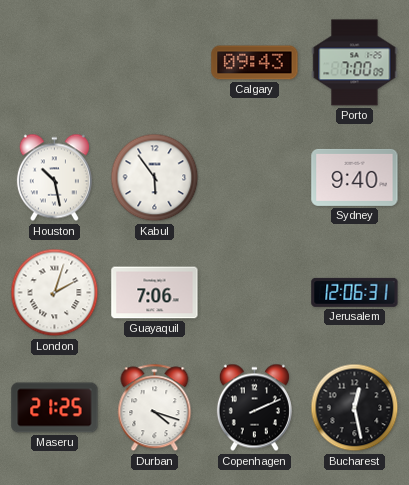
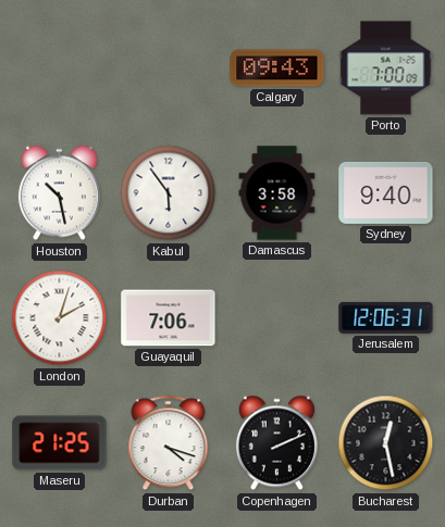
Damascus: none -> 3:58 (277, 193)
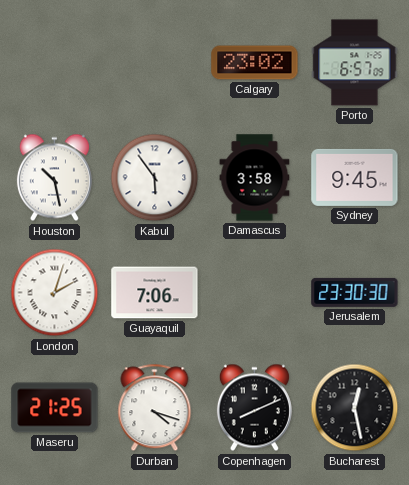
Calgary: 09:43 -> 23:02 (255, 63)
Porto: 7:00 -> 6:57 (355, 63)
Sydney: 9:40 -> 9:45 (355, 177)
Jerusalem: 12:06 -> 23:30 (355, 292)
Copenhagen: 2:11 -> 8:11 (254, 408)
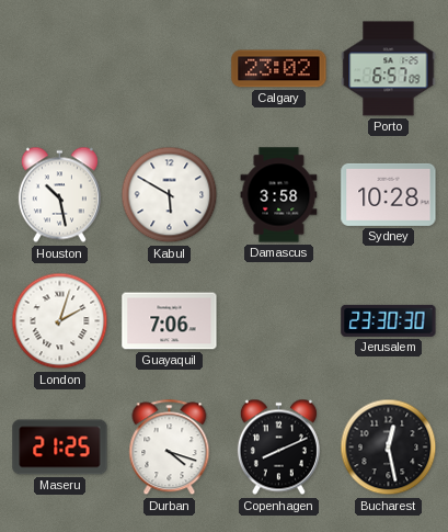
Kabul: 5:54 -> 5:50 (170, 195)
Sydney: 9:45 -> 10:28 (389, 194)
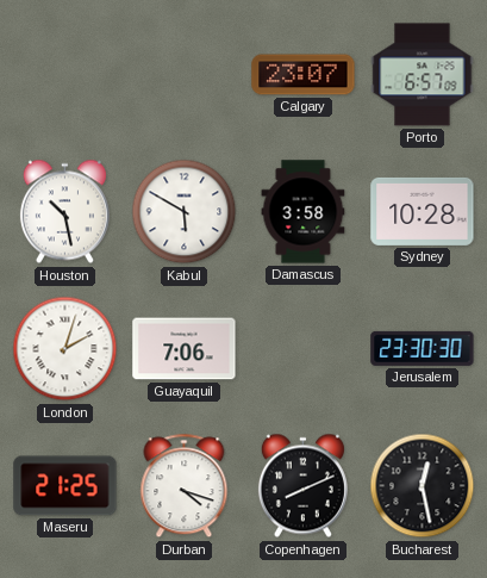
Calgary: 23:02 -> 23:07 (304, 75)
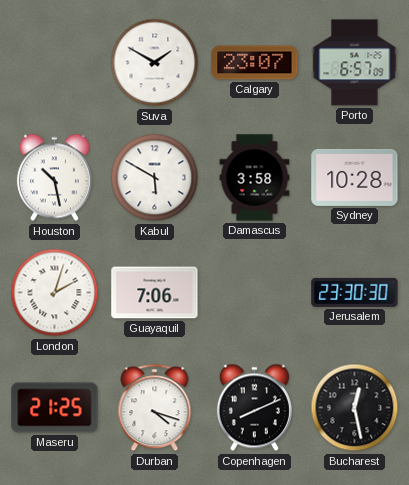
Suva: none -> 1:50 (155, 63)
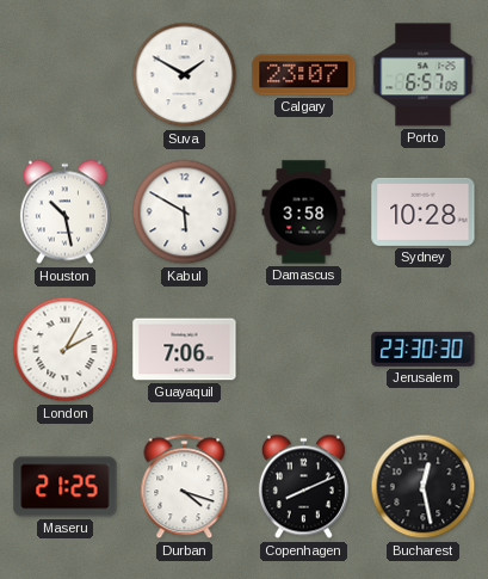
London: 2:03 -> 2:05 (66, 350)
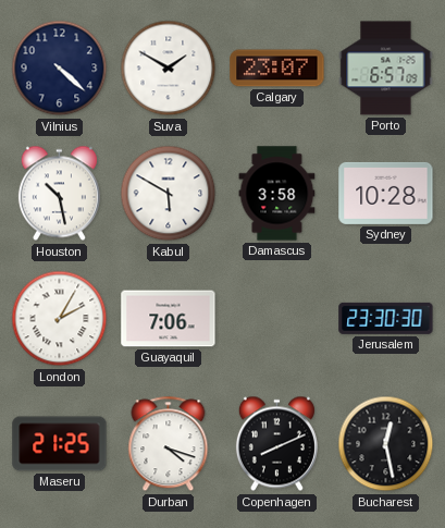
Vilnius: none -> 4:22 (60, 69)
